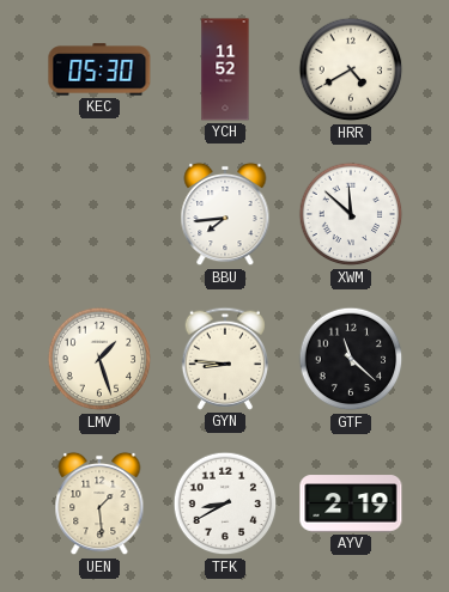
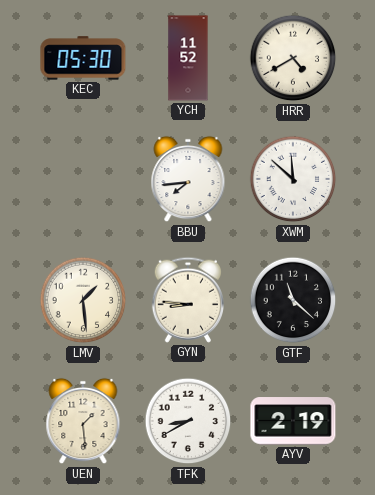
LMV: 1:27 -> 1:29 (83, 300)
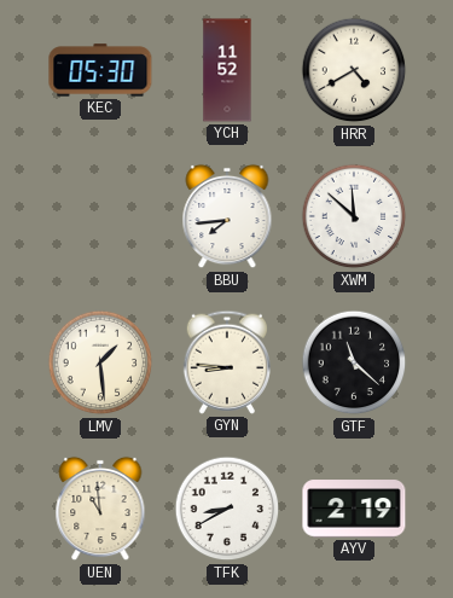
UEN: 1:29 -> 10:59 (100, 509)
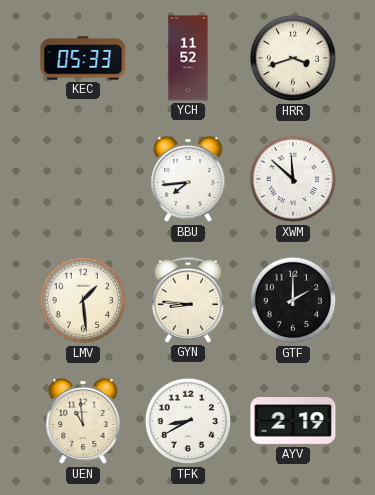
KEC: 05:30 -> 05:33 (83, 58)
HRR: 4:40 -> 3:42 (293, 58)
GTF: 11:22 -> 2:00 (293, 300)
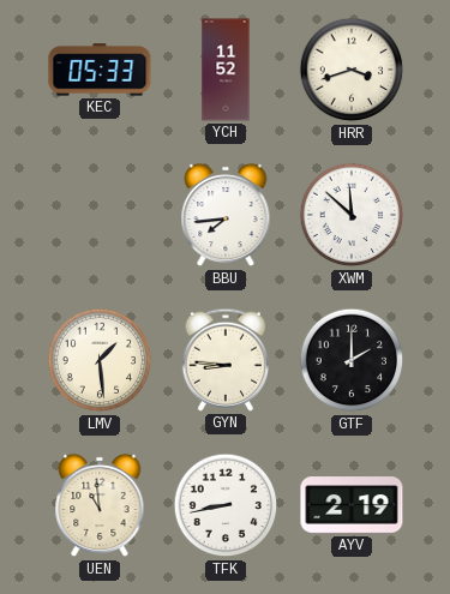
TFK: 8:40 -> 8:43 (226, 505)
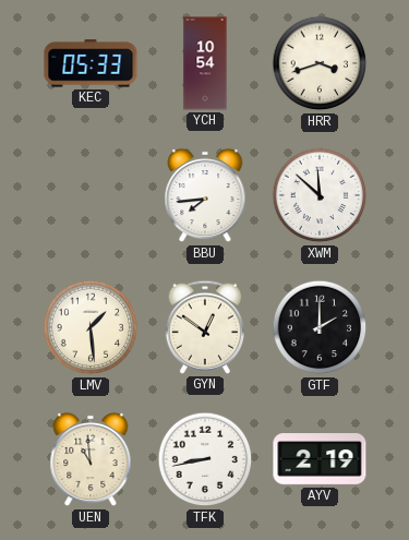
YCH: 11:52 -> 10:54 (205, 63)
GYN: 8:46 -> 12:51 (205, 327)
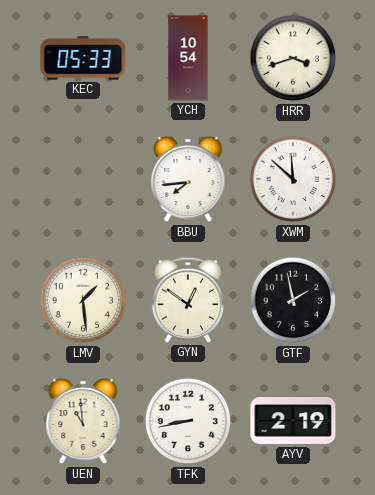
GTF: 2:00 -> 1:58 (293, 300)
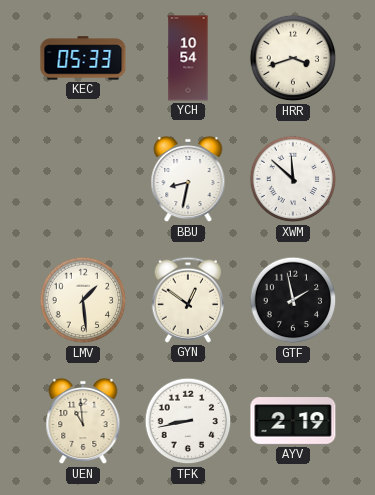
BBU: 7:44 -> 8:32 (188, 179)
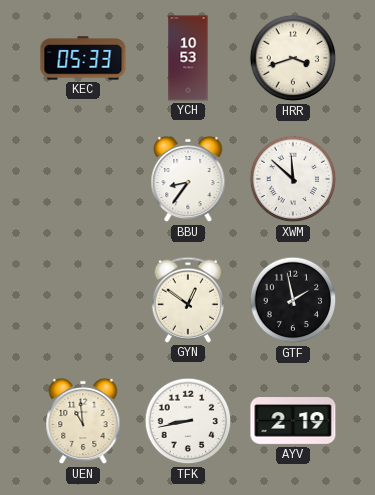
YCH: 10:54 -> 10:53 (188, 58)
BBU: 8:32 -> 8:36 (188, 179)
LMV: 1:29 -> none (83, 300)
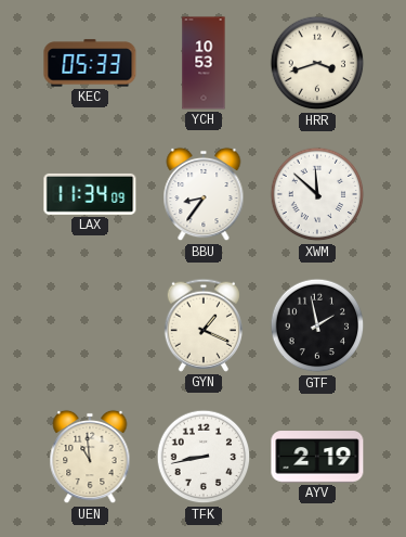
LAX: none -> 11:34 (90, 194)
GYN: 12:51 -> 1:19 (204, 325)
